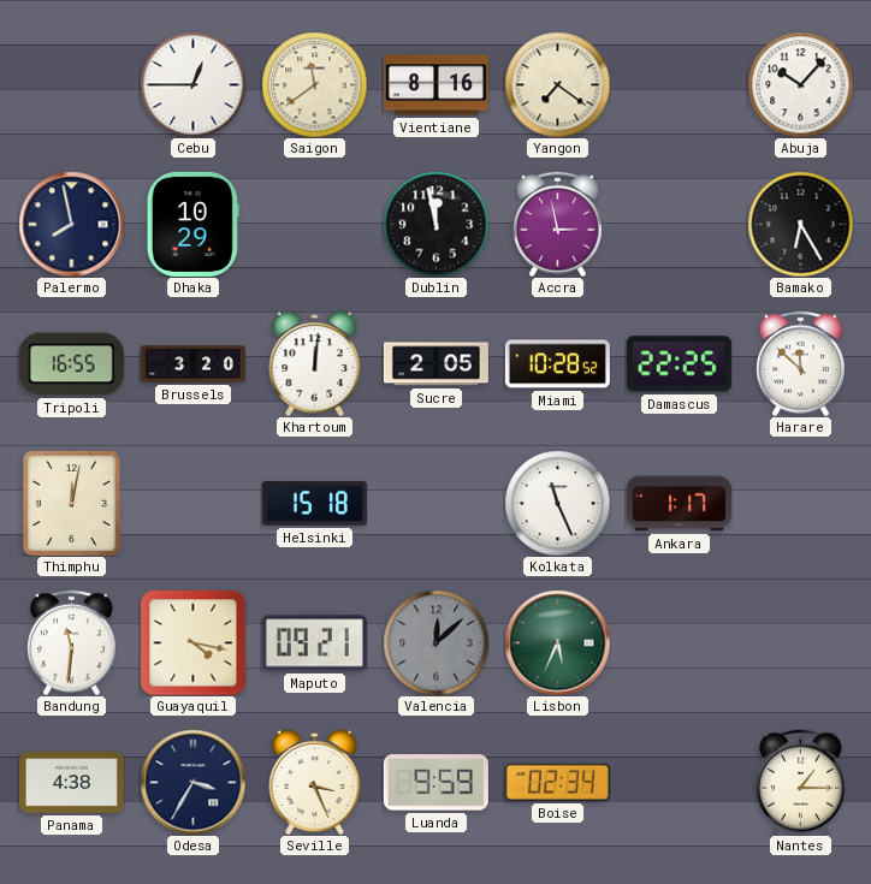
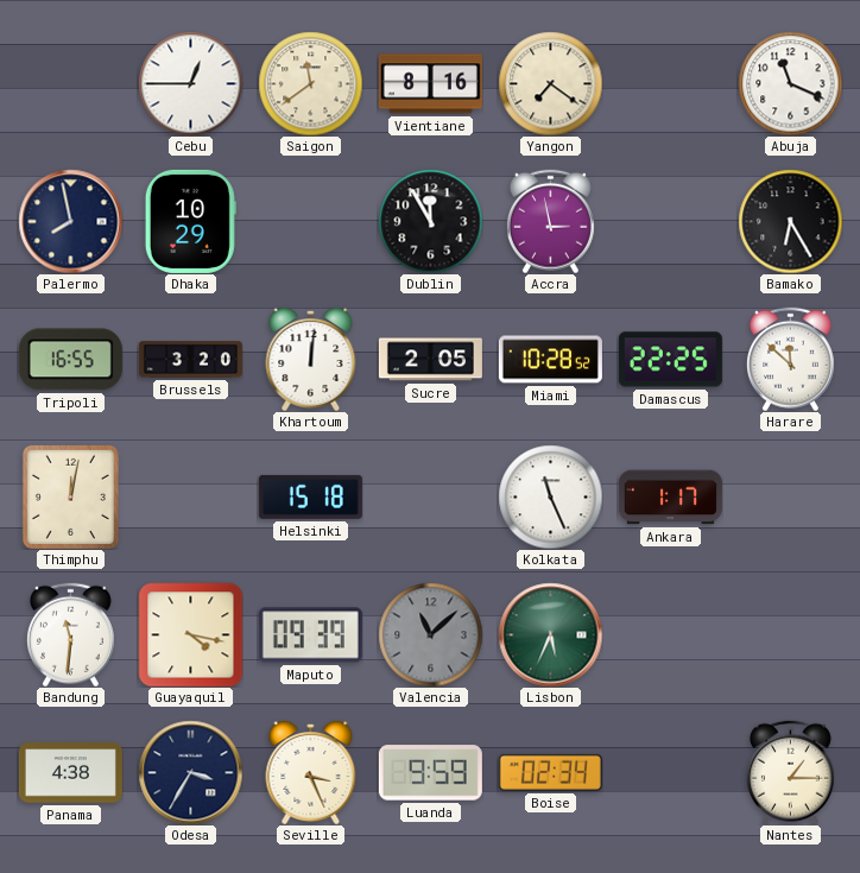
Abuja: 10:07 -> 11:19 (790, 83)
Dublin: 11:58 -> 11:55 (430, 221)
Maputo: 09:21 -> 09:39 (310, 635)
Valencia: 12:08 -> 11:08 (430, 634)
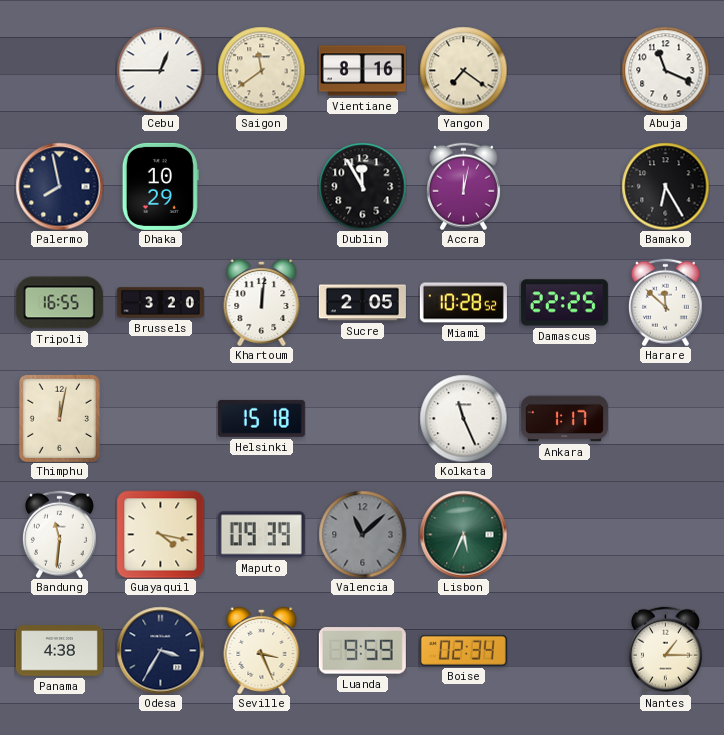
Accra: 2:58 -> 12:02 (463, 186)
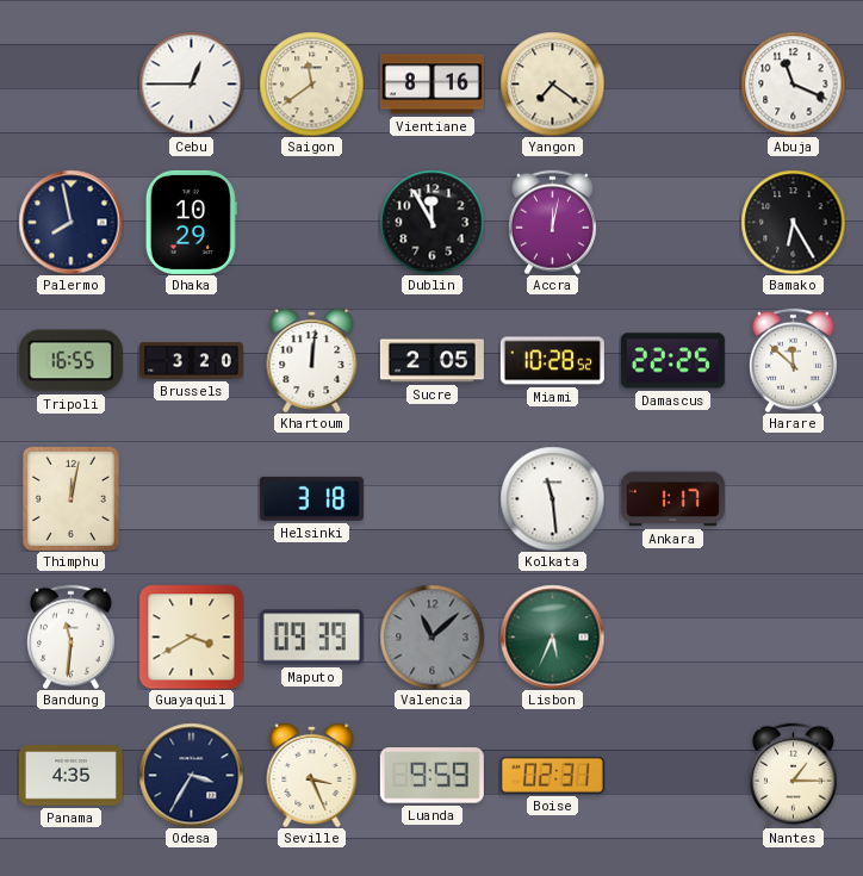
Helsinki: 15:18 -> 3:18 (311, 498)
Kolkata: 11:26 -> 11:29 (552, 498)
Guayaquil: 4:17 -> 3:40 (191, 636)
Panama: 4:38 -> 4:35 (70, 776)
Boise: 02:34 -> 02:31 (552, 775)
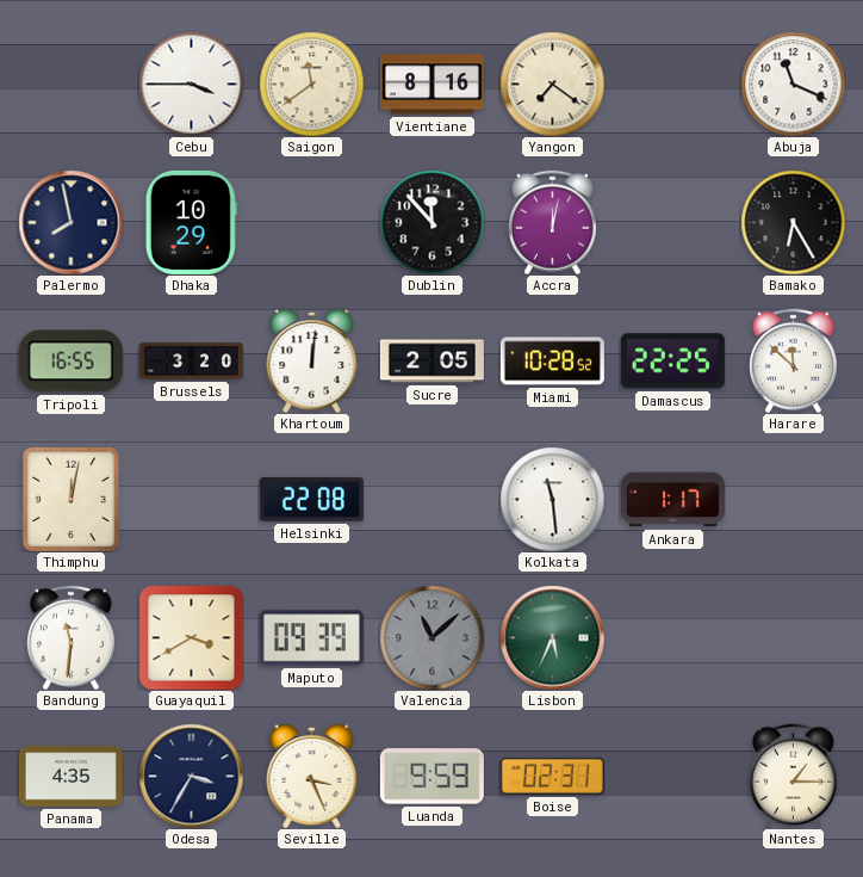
Cebu: 12:45 -> 3:45 (191, 84)
Dublin: 11:55 -> 11:53 (431, 222)
Helsinki: 3:18 -> 22:08 (311, 499)
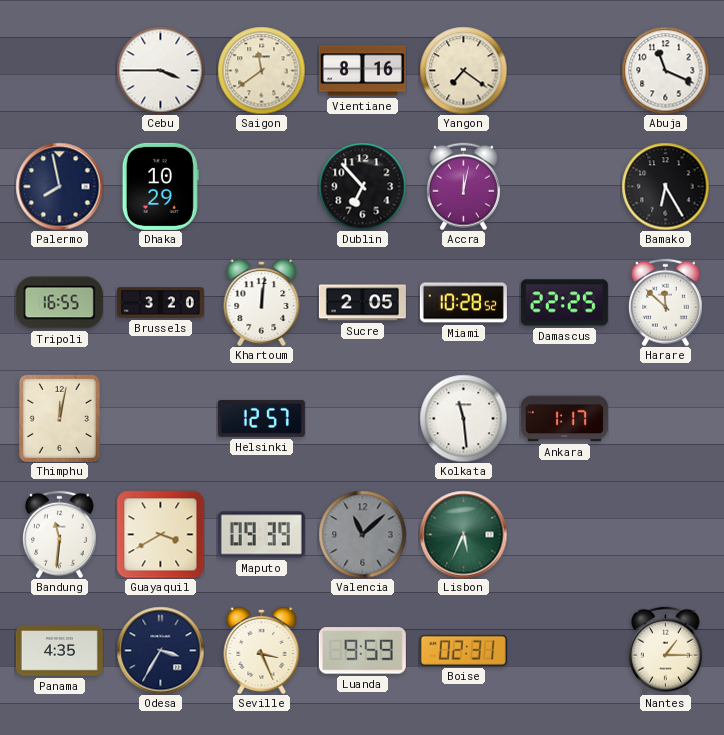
Dublin: 11:53 -> 6:53 (362, 186)
Helsinki: 22:08 -> 12:57 (261, 418)
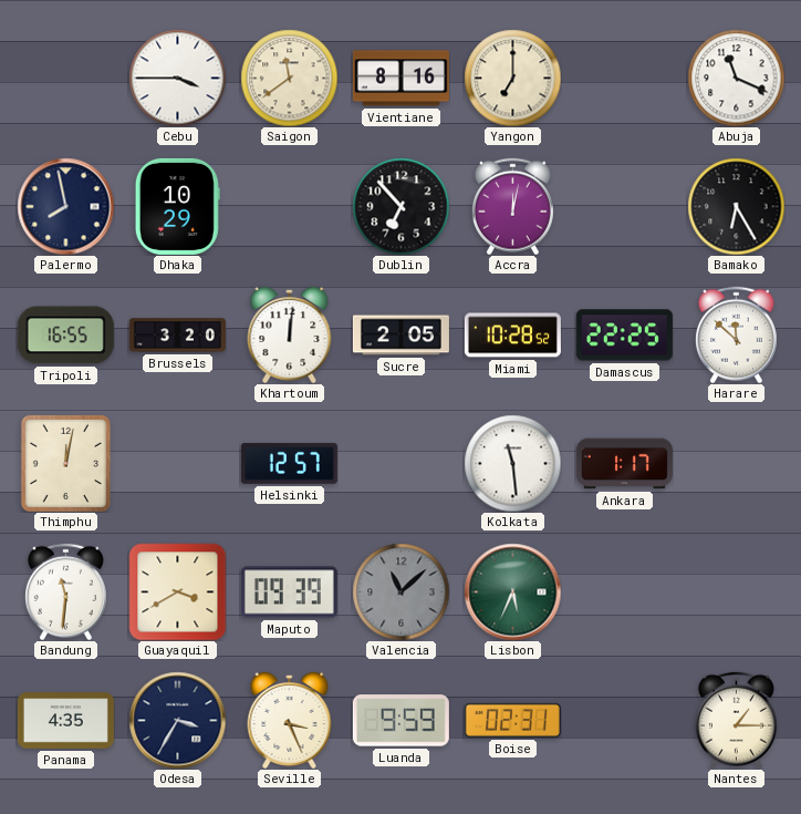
Yangon: 7:21 -> 7:00 (512, 78)
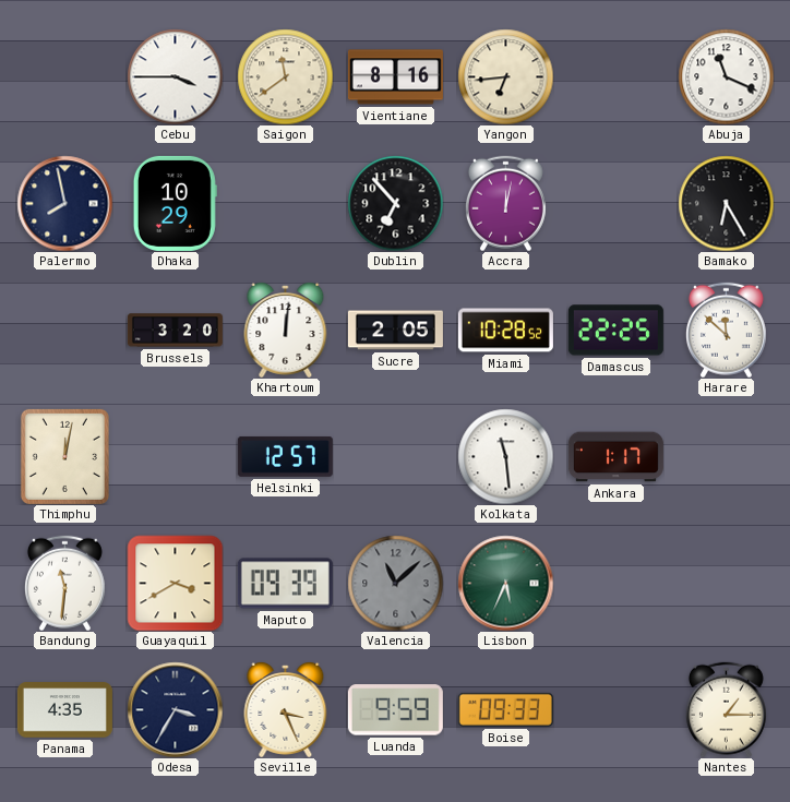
Yangon: 7:00 -> 6:44 (505, 76)
Tripoli: 16:55 -> none (65, 336)
Boise: 02:31 -> 09:33 (505, 709)
